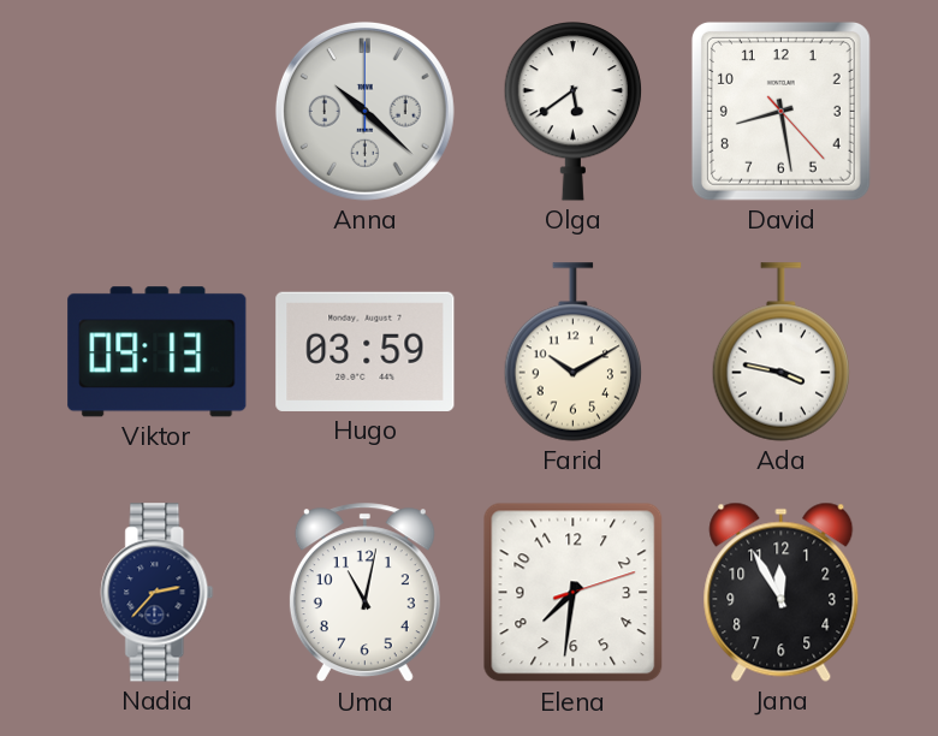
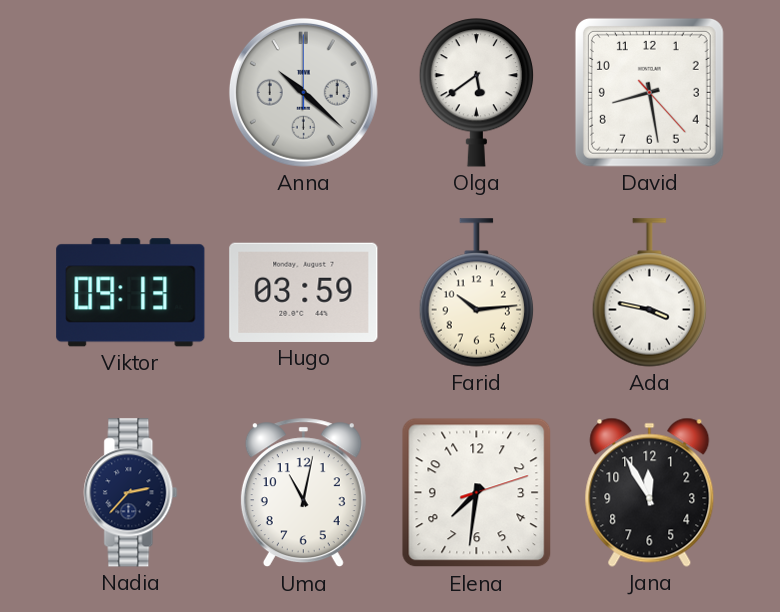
Farid: 10:10 -> 10:14 (477, 293)
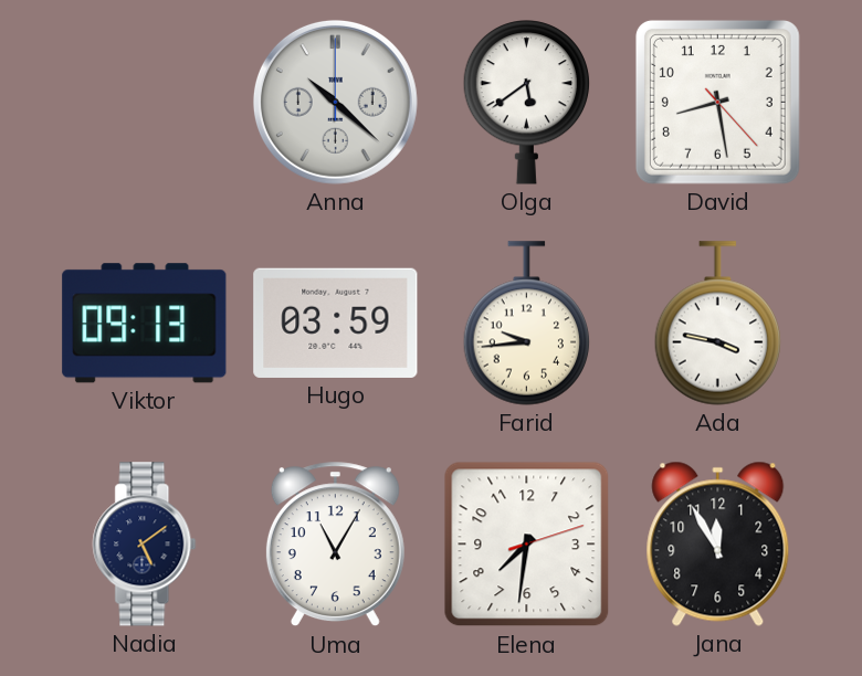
Farid: 10:14 -> 9:44 (527, 324)
Nadia: 2:37 -> 5:09 (145, 545)
Uma: 11:02 -> 11:05 (335, 545)
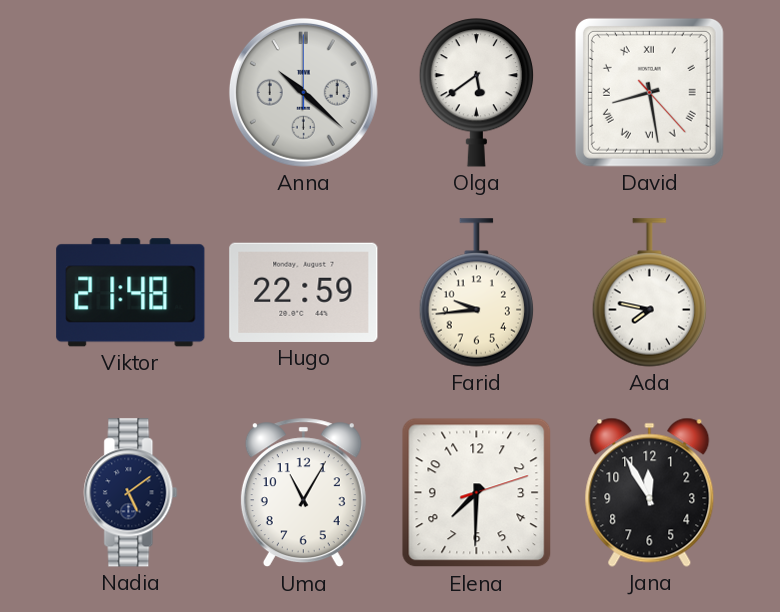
David numerals: Arabic -> Roman (649, 92)
Viktor: 09:13 -> 21:48 (131, 293)
Hugo: 03:59 -> 22:59 (304, 292)
Ada: 3:47 -> 7:47 (650, 293)
Elena: 7:31 -> 7:30 (477, 493)
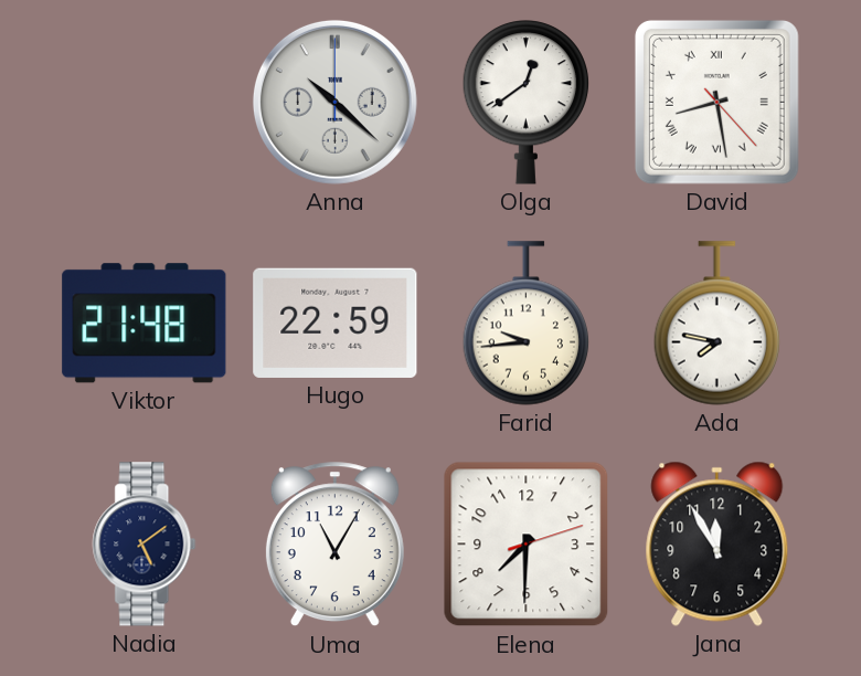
Olga: 5:39 -> 12:39 (527, 103)
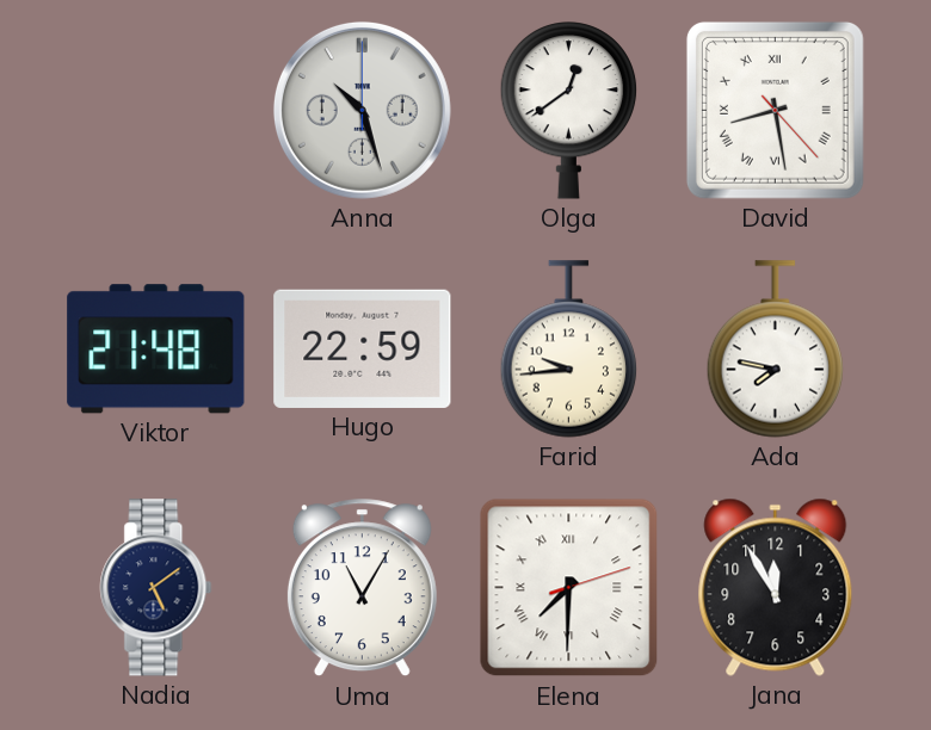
Anna: 10:22 -> 10:27 (362, 110)
Elena numerals: Arabic -> Roman (569, 588)
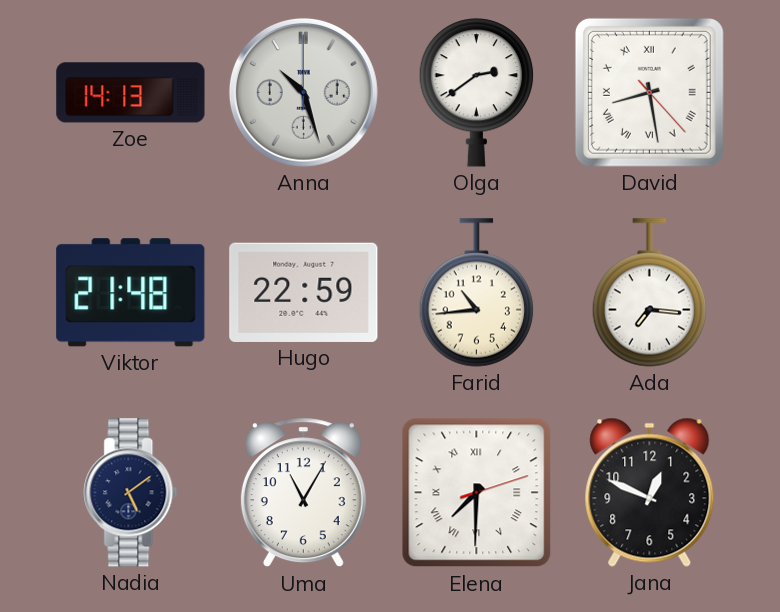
Zoe: none -> 14:13 (131, 93)
Olga: 12:39 -> 2:39 (477, 93)
Farid: 9:44 -> 10:44 (477, 293)
Ada: 7:47 -> 7:16 (650, 293)
Jana: 11:55 -> 12:49 (650, 492)
